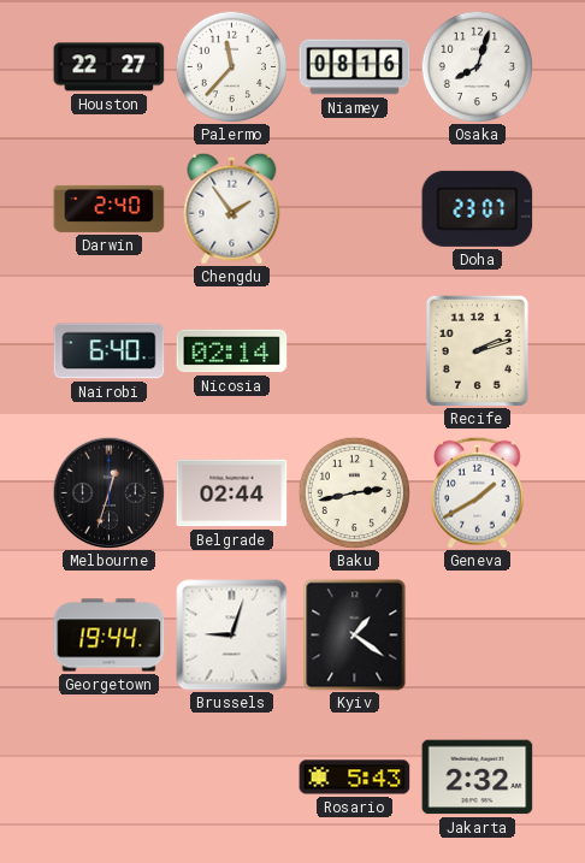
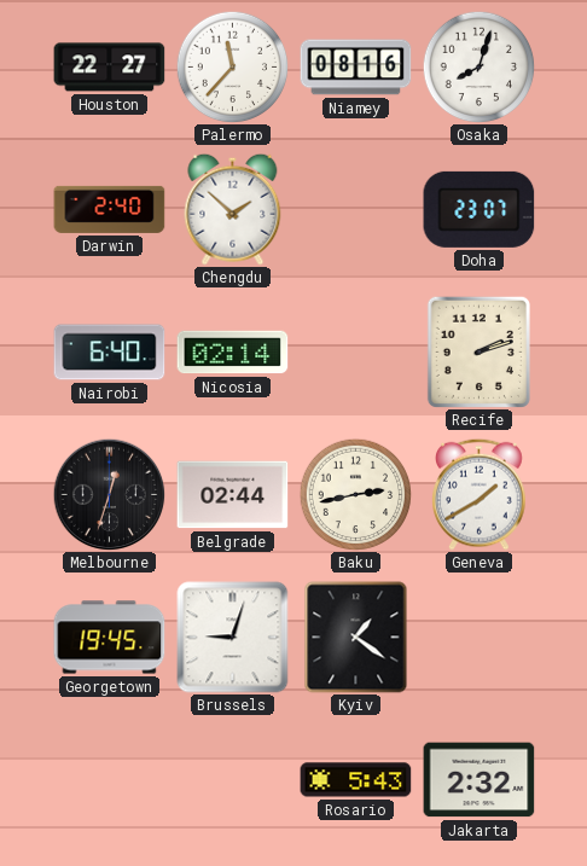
Chengdu: 1:54 -> 1:52 (233, 209)
Georgetown: 19:44 -> 19:45 (110, 638)
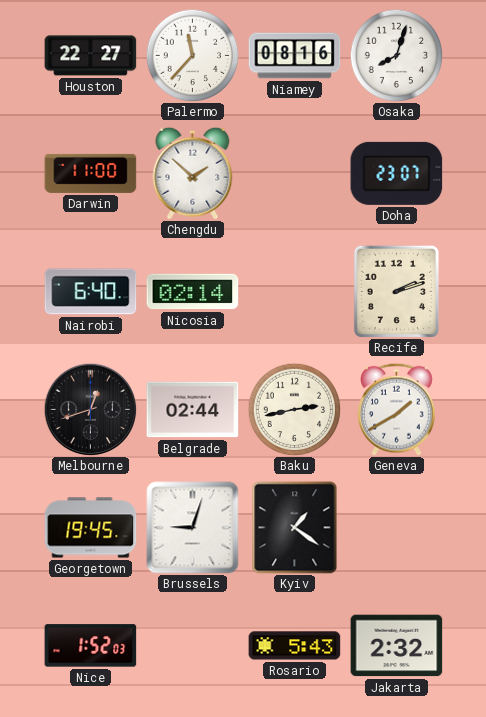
Darwin: 2:40 -> 11:00 (91, 173)
Melbourne: 12:33 -> 12:42 (90, 409)
Nice: none -> 1:52 (91, 646)
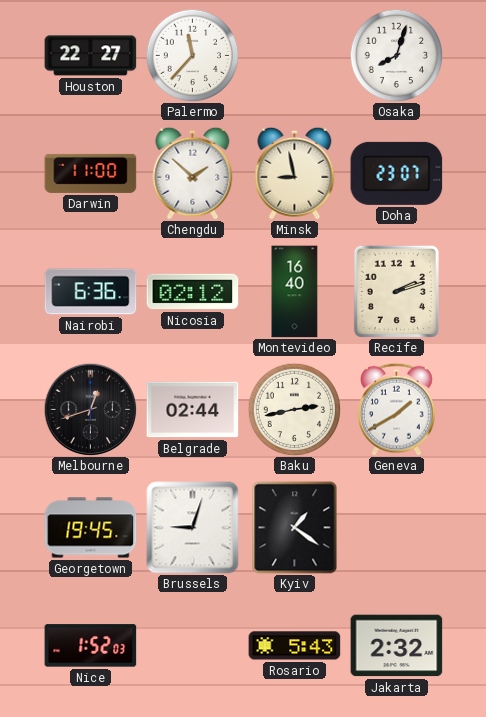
Niamey: 08:16 -> none (295, 56)
Minsk: none -> 8:58 (295, 173)
Nairobi: 6:40 -> 6:36 (91, 292)
Nicosia: 02:14 -> 02:12 (193, 292)
Montevideo: none -> 16:40 (295, 292)
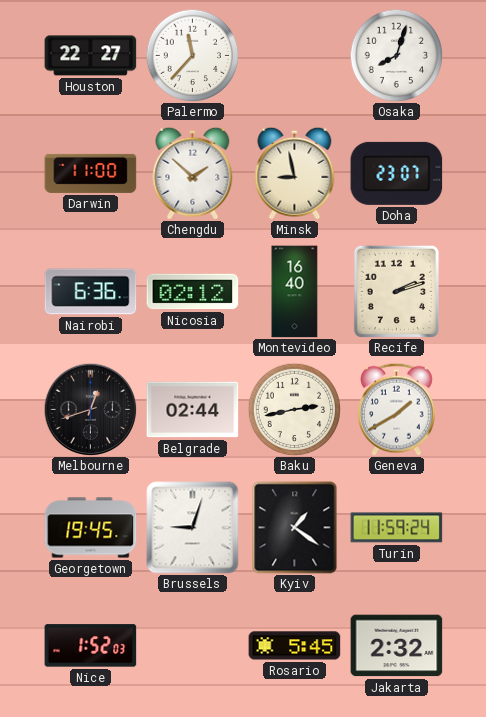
Turin: none -> 11:59 (397, 528)
Rosario: 5:43 -> 5:45 (295, 646)
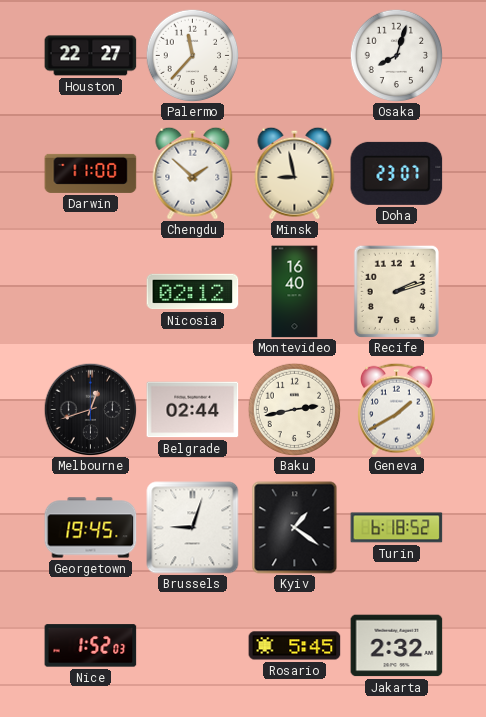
Nairobi: 6:36 -> none (91, 292)
Turin: 11:59 -> 6:18 (397, 528)
